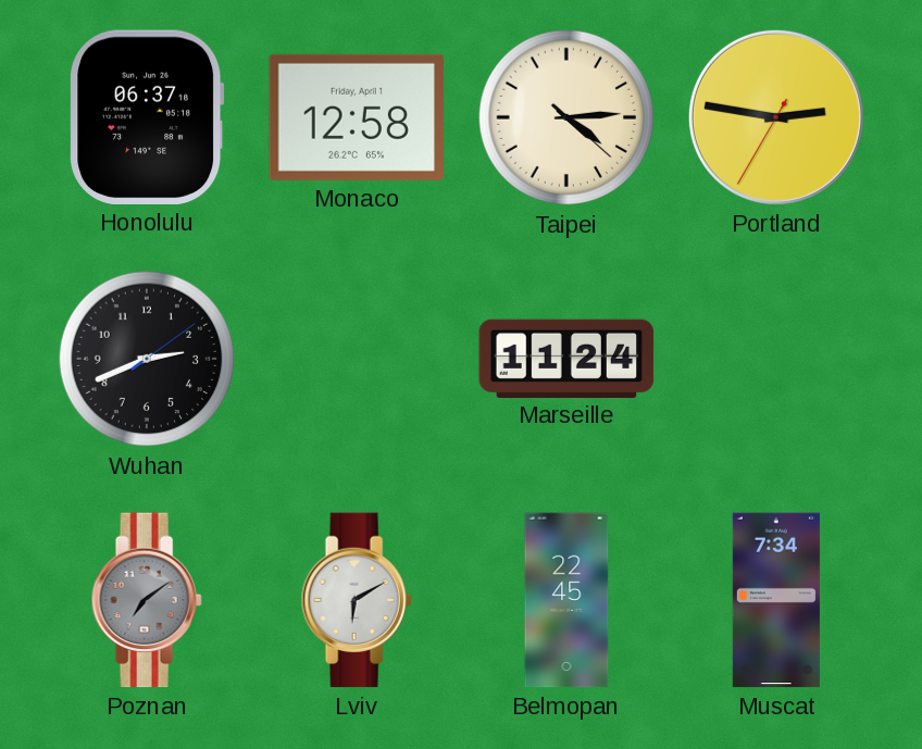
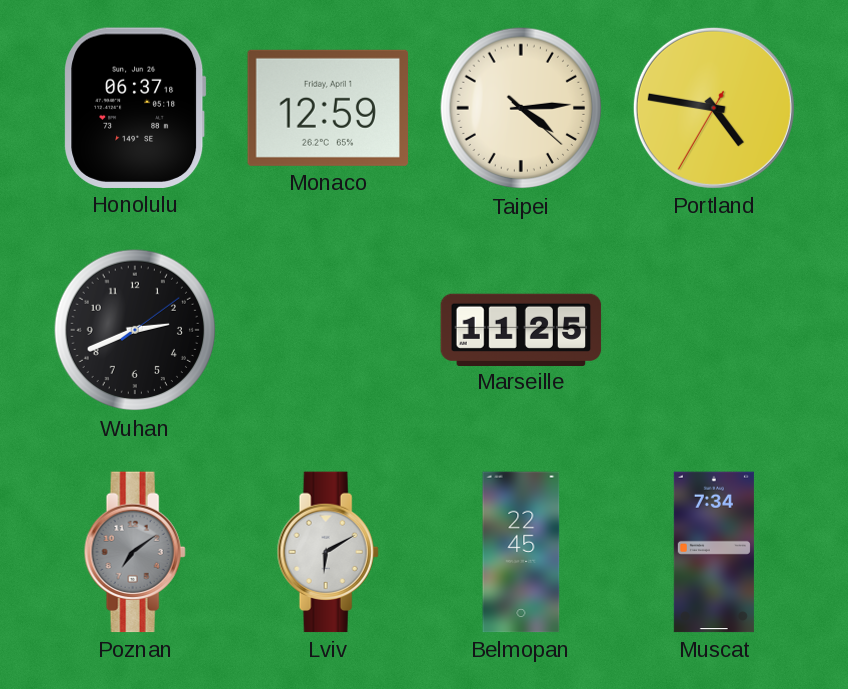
Monaco: 12:58 -> 12:59 (327, 108)
Portland: 2:46 -> 4:46 (714, 108)
Marseille: 11:24 -> 11:25 (521, 329)
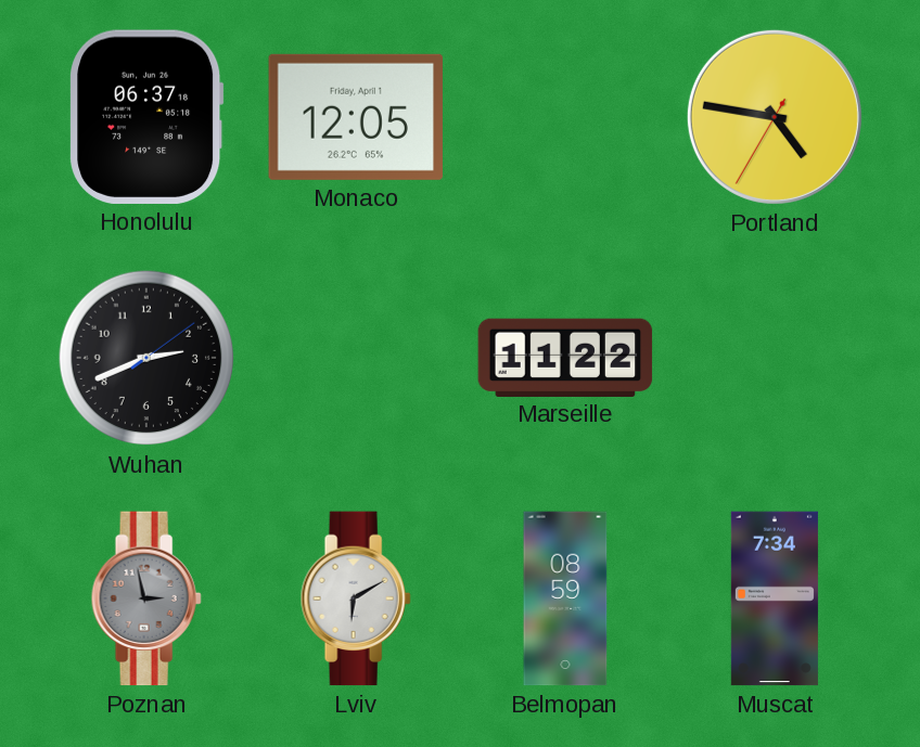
Monaco: 12:59 -> 12:05 (355, 117)
Taipei: 4:14 -> none (521, 108)
Marseille: 11:25 -> 11:22 (565, 357)
Poznan: 7:09 -> 2:58 (146, 598)
Belmopan: 22:45 -> 08:59 (565, 598)
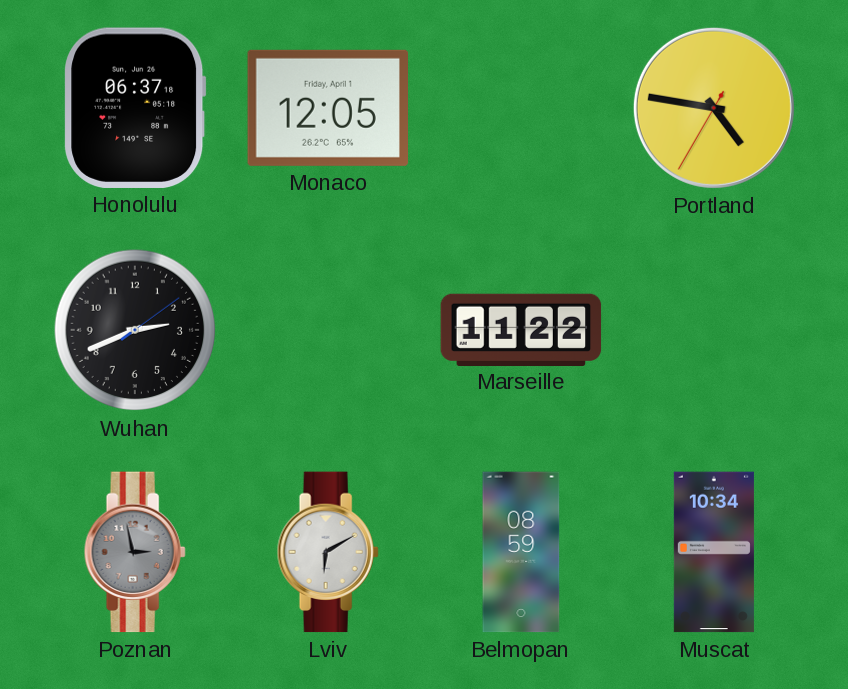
Muscat: 7:34 -> 10:34 (714, 552)
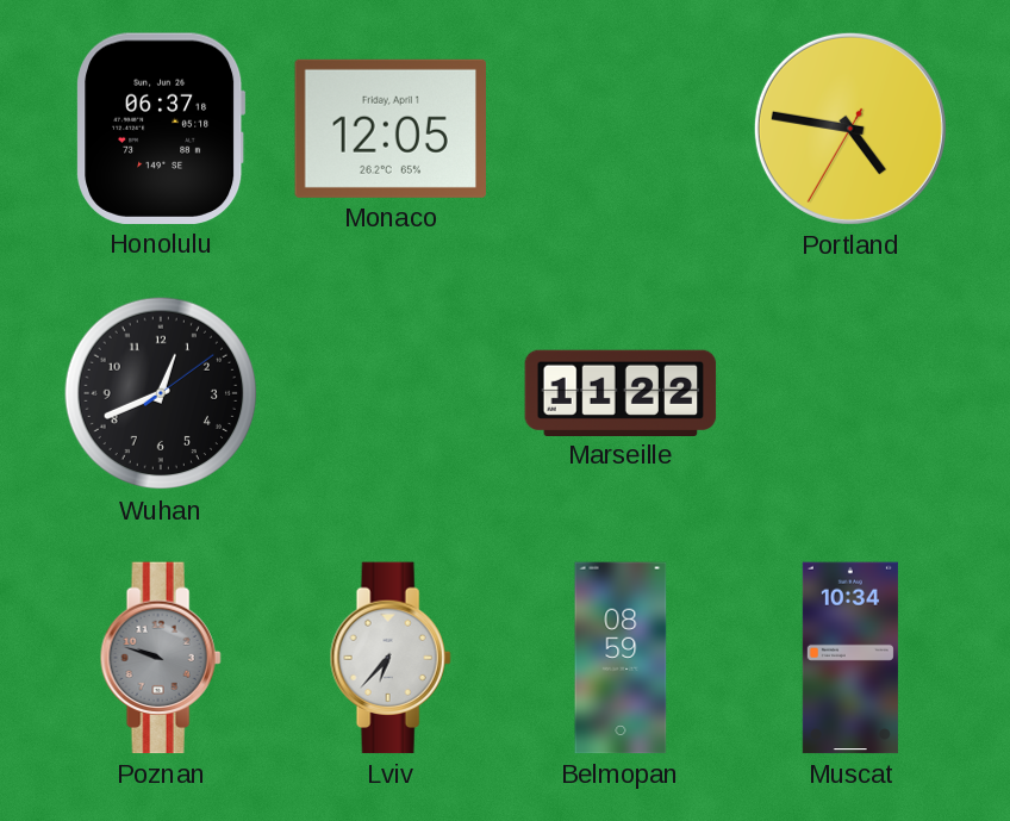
Wuhan: 2:41 -> 12:41 (161, 393)
Poznan: 2:58 -> 9:48 (161, 658)
Lviv: 6:10 -> 6:37 (391, 658)
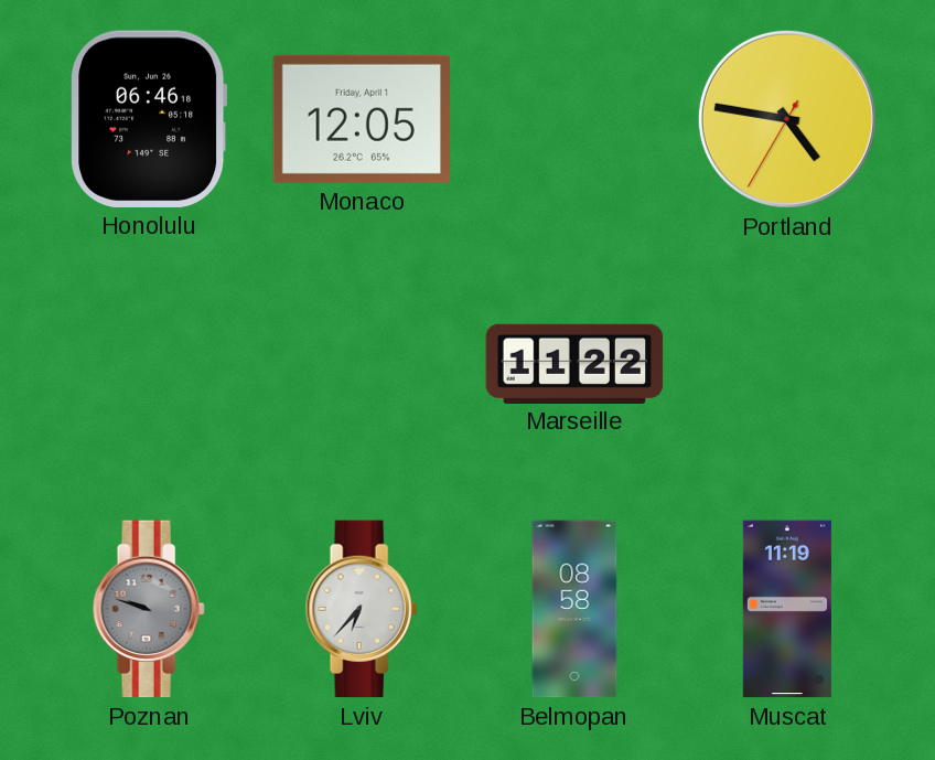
Honolulu: 06:37 -> 06:46 (149, 119)
Wuhan: 12:41 -> none (161, 393)
Belmopan: 08:59 -> 08:58 (574, 609)
Muscat: 10:34 -> 11:19 (787, 609)
